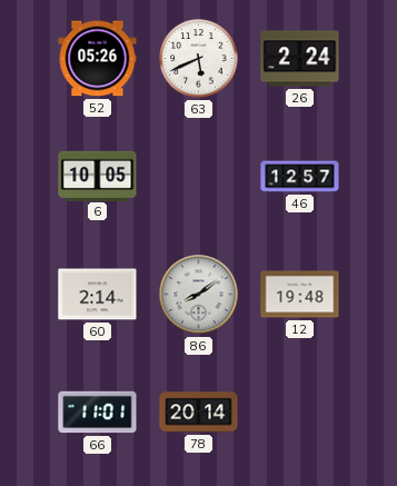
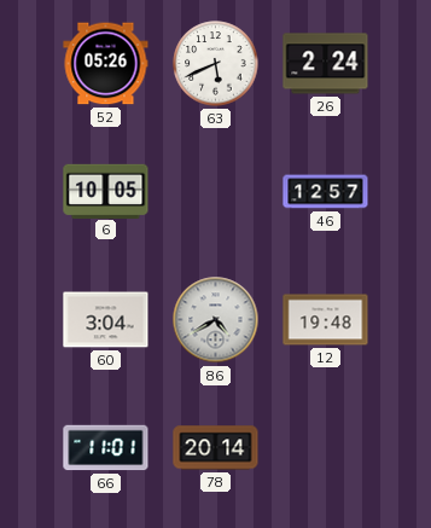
60: 2:14 -> 3:04 (106, 320)
86: 8:09 -> 4:40 (216, 320)
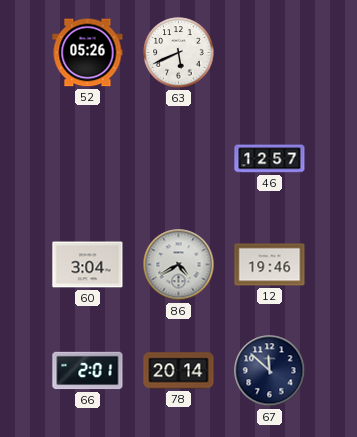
26: 2:24 -> none (326, 64)
6: 10:05 -> none (106, 191)
12: 19:48 -> 19:46 (270, 265)
66: 11:01 -> 2:01 (88, 371)
67: none -> 11:52 (270, 371)
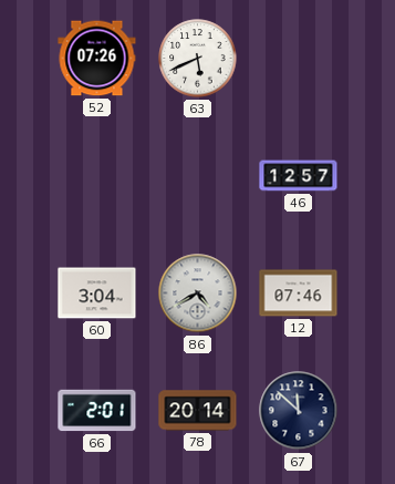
52: 05:26 -> 07:26 (97, 59)
12: 19:46 -> 07:46 (299, 294)
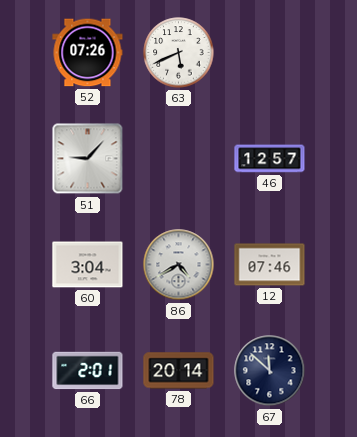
51: none -> 9:07 (88, 159)
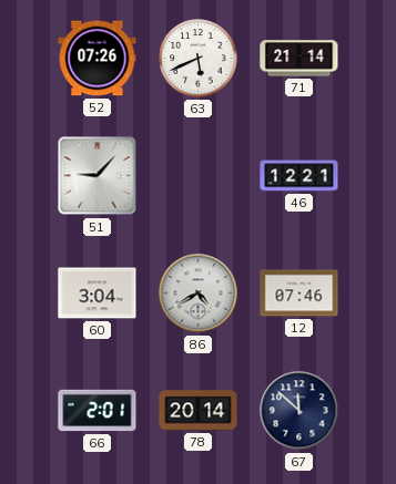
71: none -> 21:14 (299, 59)
46: 12:57 -> 12:21 (299, 176)
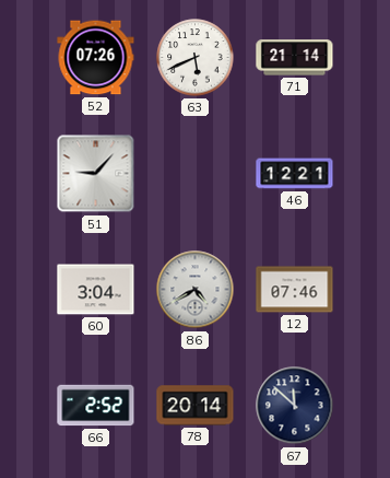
66: 2:01 -> 2:52 (96, 406)
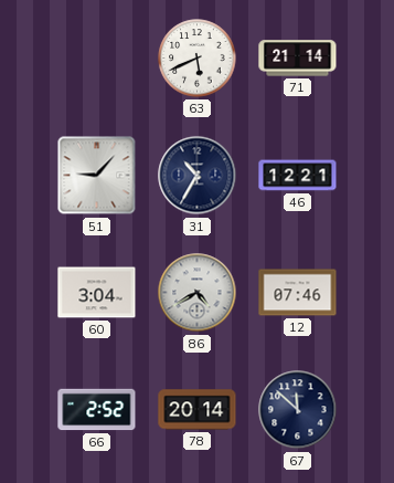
52: 07:26 -> none (96, 58)
31: none -> 10:35 (198, 176)
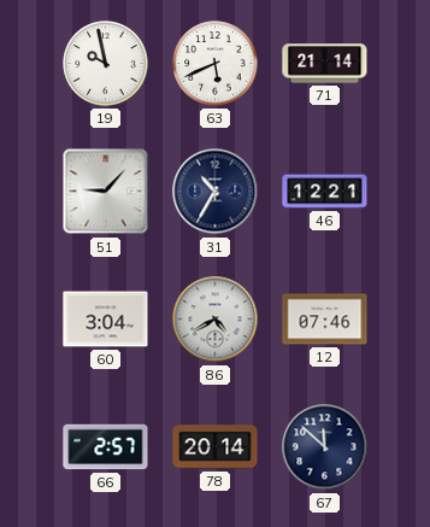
19: none -> 9:58 (106, 64)
66: 2:52 -> 2:57 (106, 447)
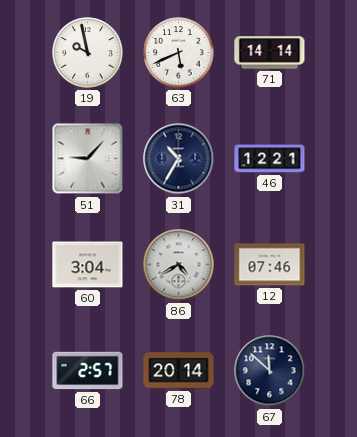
71: 21:14 -> 14:14 (270, 53)
